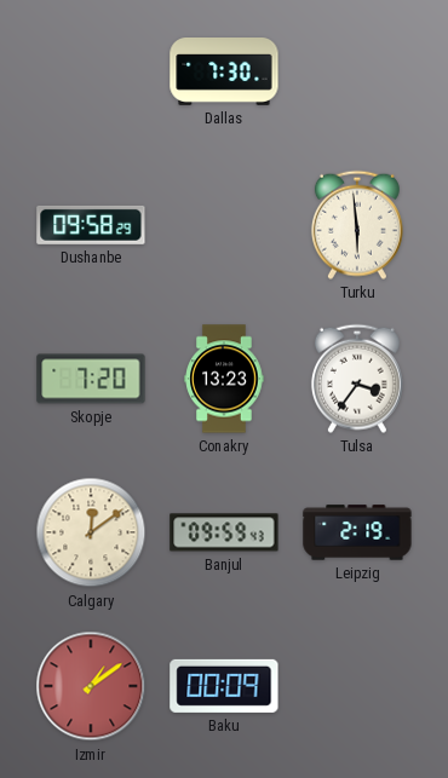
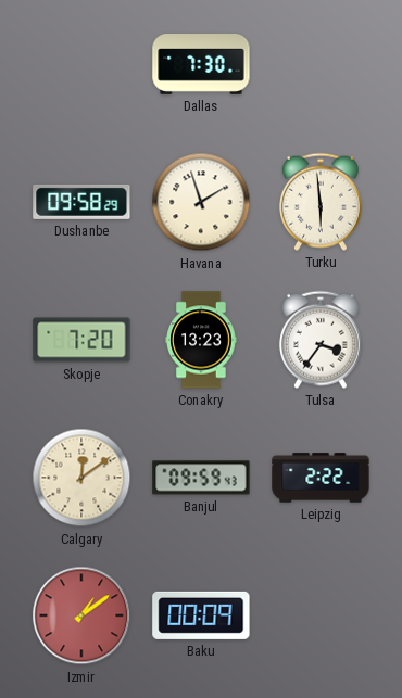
Havana: none -> 1:57 (201, 202)
Leipzig: 2:19 -> 2:22 (321, 478)
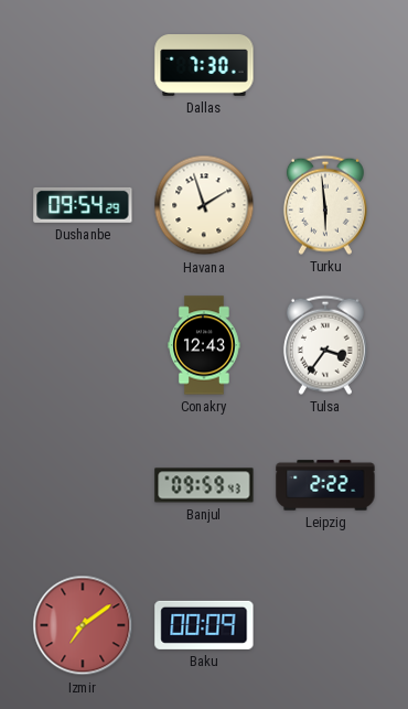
Dushanbe: 09:58 -> 09:54 (83, 205)
Skopje: 7:20 -> none (81, 340)
Conakry: 13:23 -> 12:43 (204, 345)
Calgary: 12:09 -> none (81, 478)
Izmir: 1:09 -> 7:09 (83, 625)
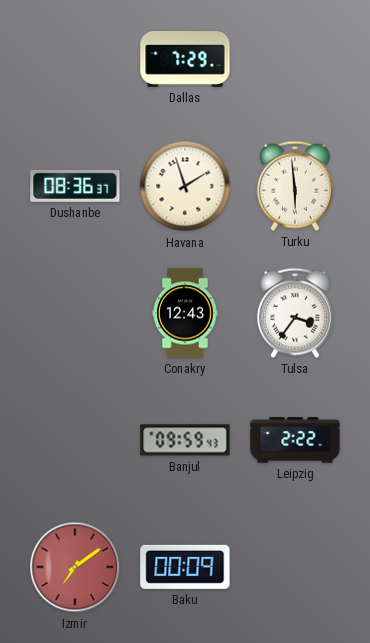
Dallas: 7:30 -> 7:29 (185, 60)
Dushanbe: 09:54 -> 08:36 (75, 186)
